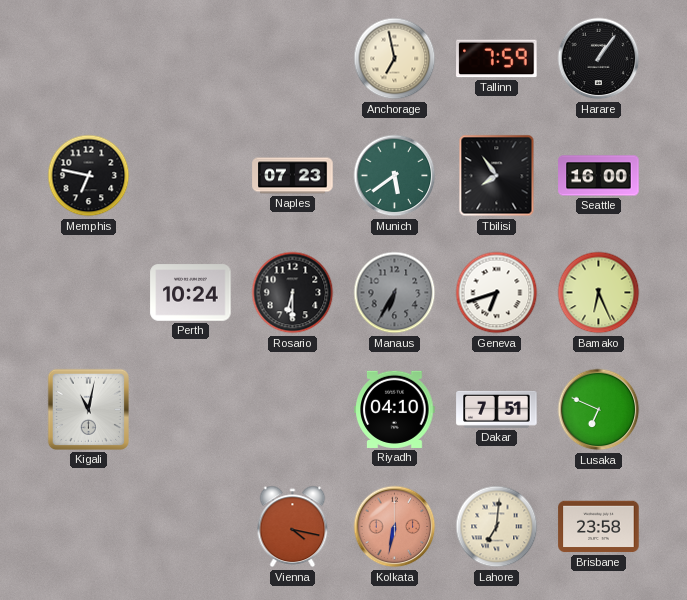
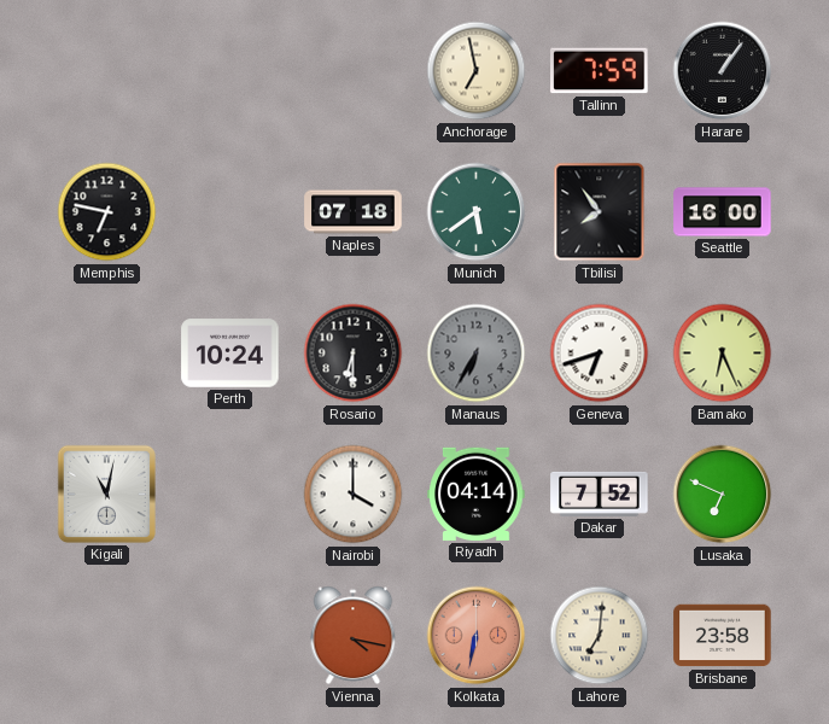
Naples: 07:23 -> 07:18 (354, 212)
Nairobi: none -> 4:00 (354, 495)
Riyadh: 04:10 -> 04:14 (477, 494)
Dakar: 7:51 -> 7:52 (600, 494)
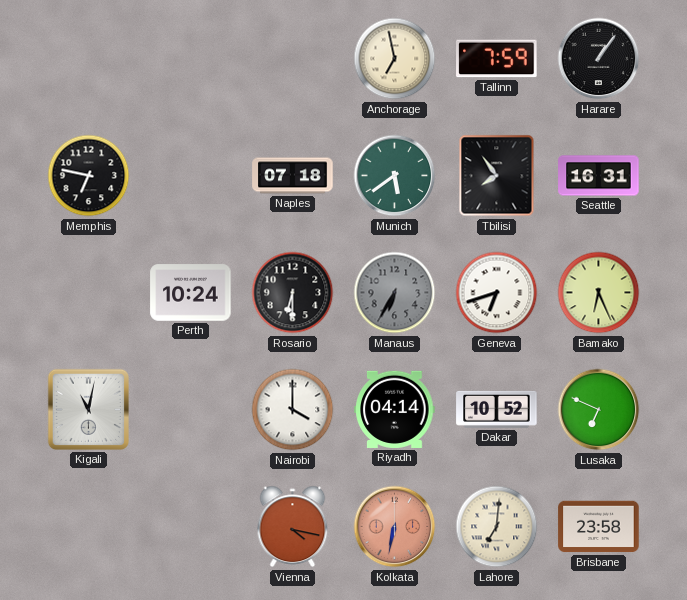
Seattle: 16:00 -> 16:31 (599, 176)
Dakar: 7:52 -> 10:52 (497, 409)
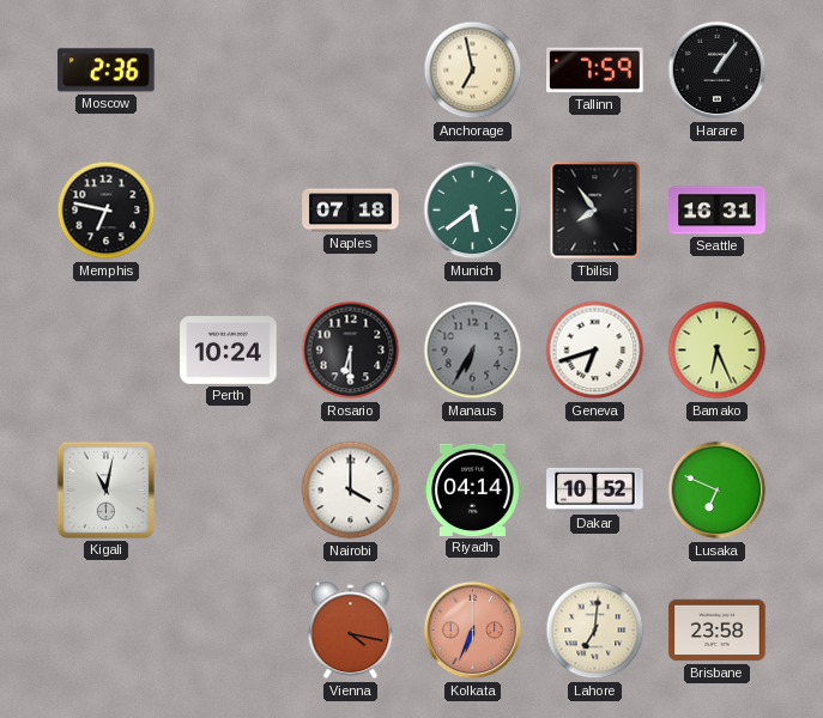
Moscow: none -> 2:36 (107, 71)
Kolkata: 6:32 -> 6:34 (473, 631)
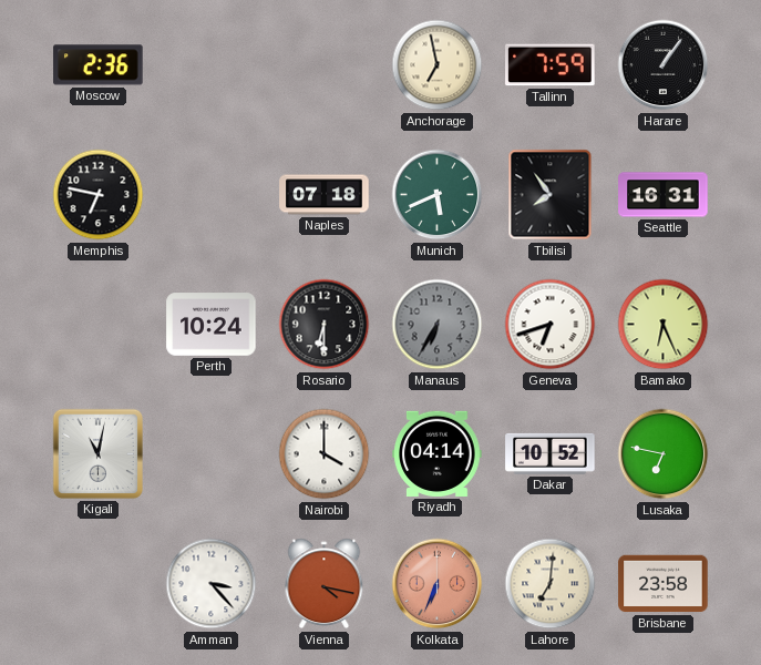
Munich: 5:39 -> 5:41 (438, 195)
Lusaka: 6:49 -> 6:47 (664, 454)
Amman: none -> 3:23 (212, 584)
